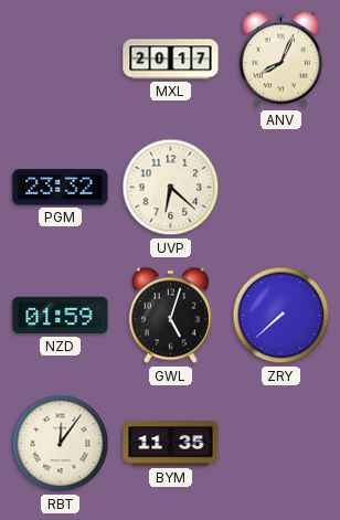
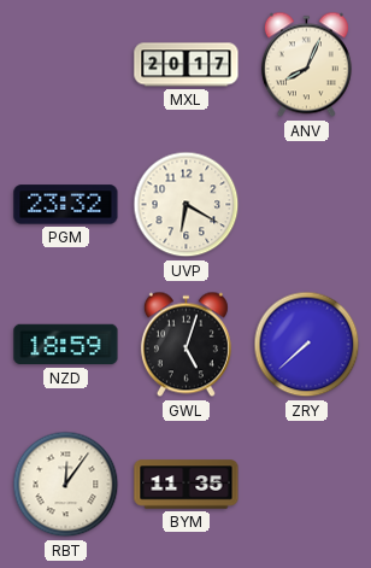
UVP: 6:22 -> 6:20 (187, 205)
NZD: 01:59 -> 18:59 (66, 345)
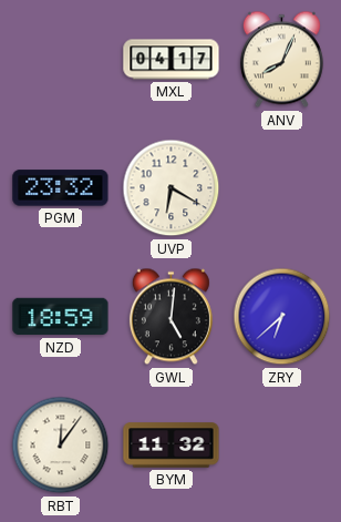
MXL: 20:17 -> 04:17 (172, 60)
GWL: 5:03 -> 5:01 (170, 317)
ZRY: 7:38 -> 6:38 (282, 317)
BYM: 11:35 -> 11:32 (172, 446)
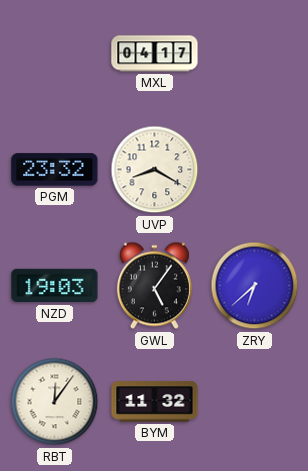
ANV: 8:04 -> none (281, 60)
UVP: 6:20 -> 8:20 (155, 170)
NZD: 18:59 -> 19:03 (55, 286)
GWL: 5:01 -> 5:06 (154, 286)
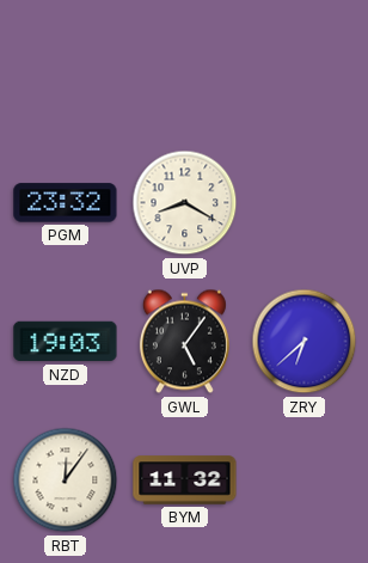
MXL: 04:17 -> none (155, 54)
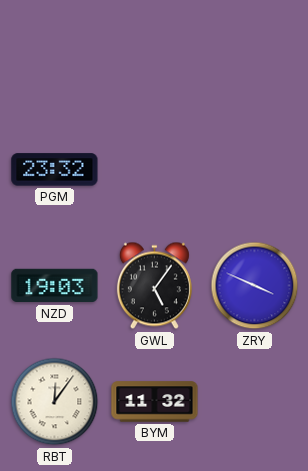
UVP: 8:20 -> none (185, 203)
ZRY: 6:38 -> 3:49 (255, 286)
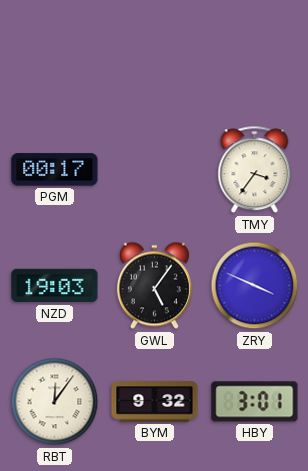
PGM: 23:32 -> 00:17 (55, 170)
TMY: none -> 3:36 (255, 170)
BYM: 11:32 -> 9:32 (155, 402)
HBY: none -> 3:01 (255, 402)
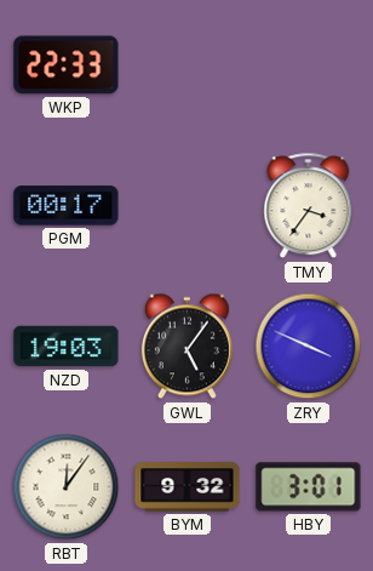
WKP: none -> 22:33 (67, 65)
